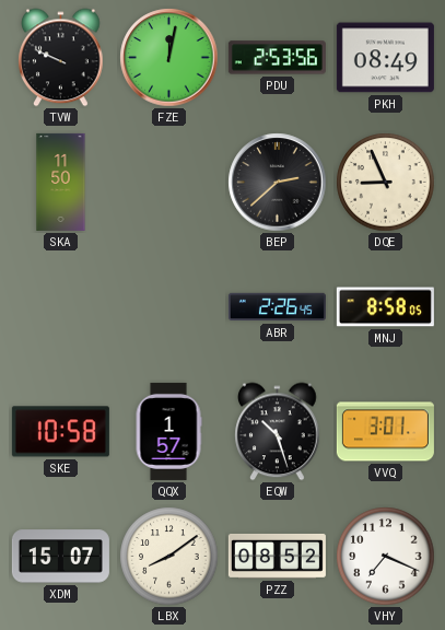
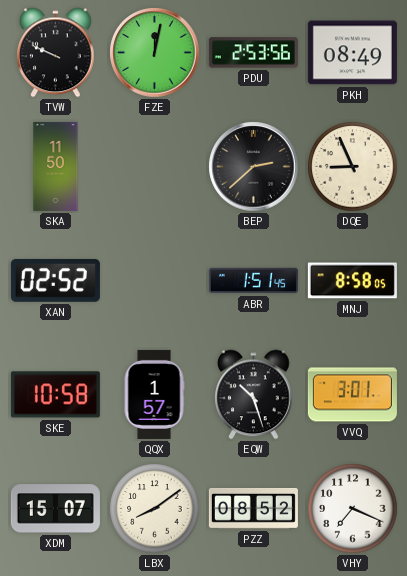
XAN: none -> 02:52 (55, 280)
ABR: 2:26 -> 1:51 (253, 281)
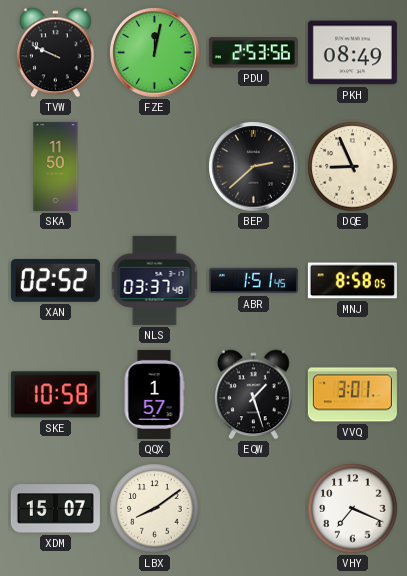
NLS: none -> 03:37 (155, 280)
EQW: 10:27 -> 1:27 (254, 395)
PZZ: 08:52 -> none (253, 508)
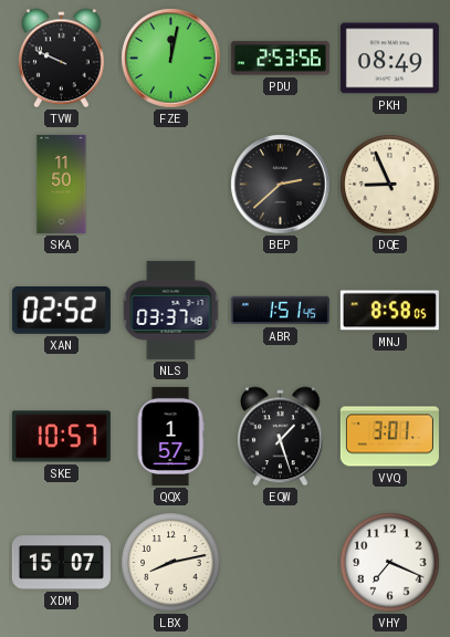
SKE: 10:58 -> 10:57 (61, 437)
LBX: 8:09 -> 8:13 (171, 563)
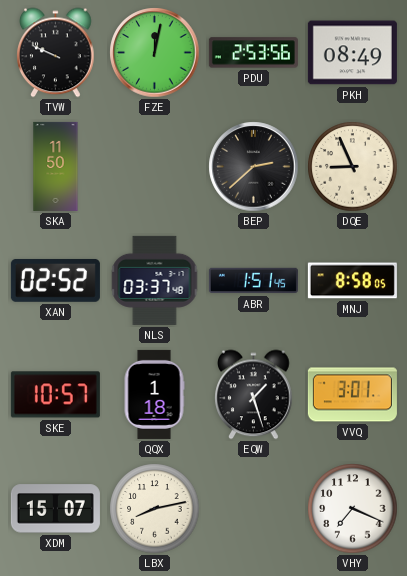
QQX: 1:57 -> 1:18 (154, 394)
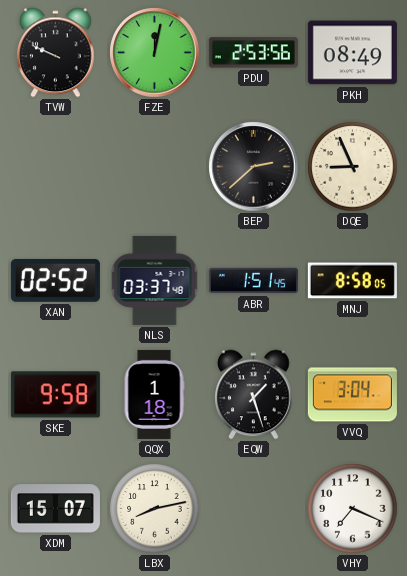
SKA: 11:50 -> none (56, 166)
SKE: 10:57 -> 9:58 (55, 395)
VVQ: 3:01 -> 3:04 (352, 395)
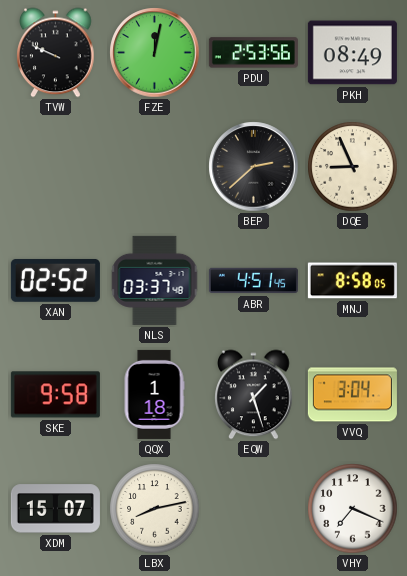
ABR: 1:51 -> 4:51 (253, 281)
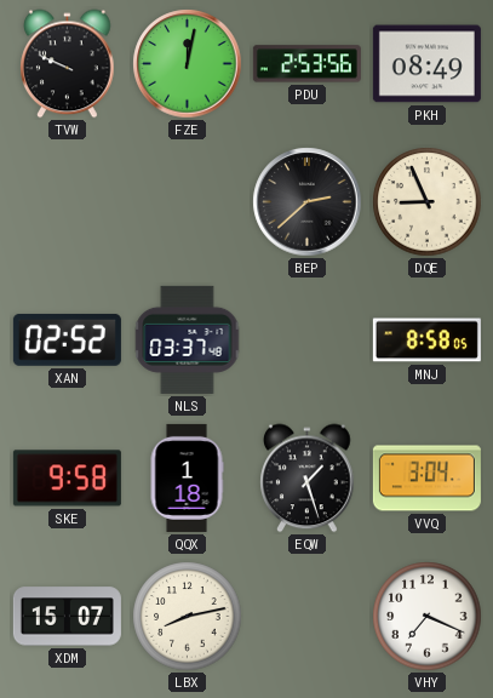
ABR: 4:51 -> none (253, 281)
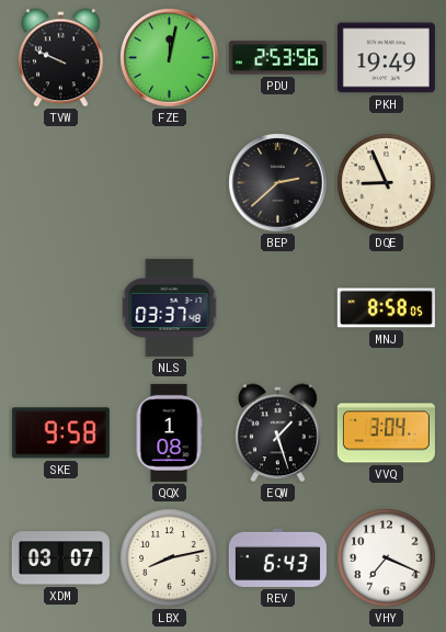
PKH: 08:49 -> 19:49 (386, 58)
XAN: 02:52 -> none (67, 339)
QQX: 1:18 -> 1:08 (169, 432)
XDM: 15:07 -> 03:07 (60, 558)
REV: none -> 6:43 (277, 557)
